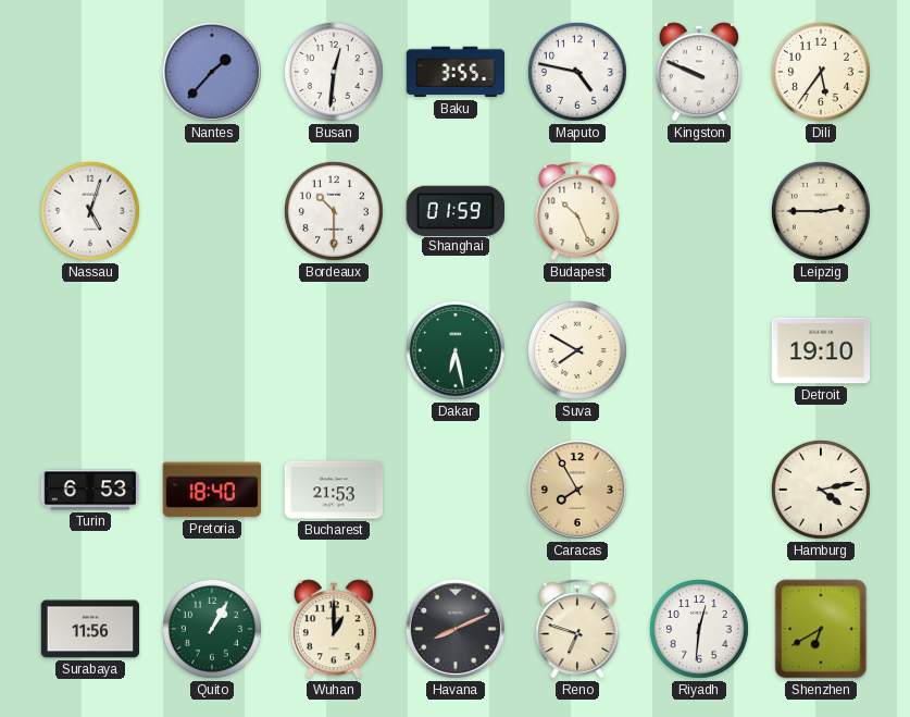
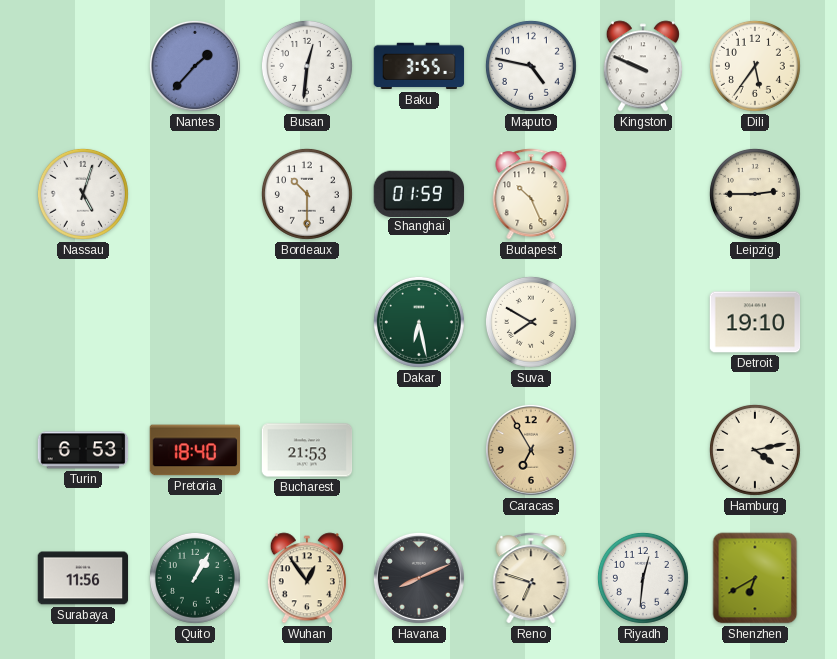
Caracas: 7:55 -> 6:55 (531, 450)
Wuhan: 1:00 -> 12:54 (307, 578)
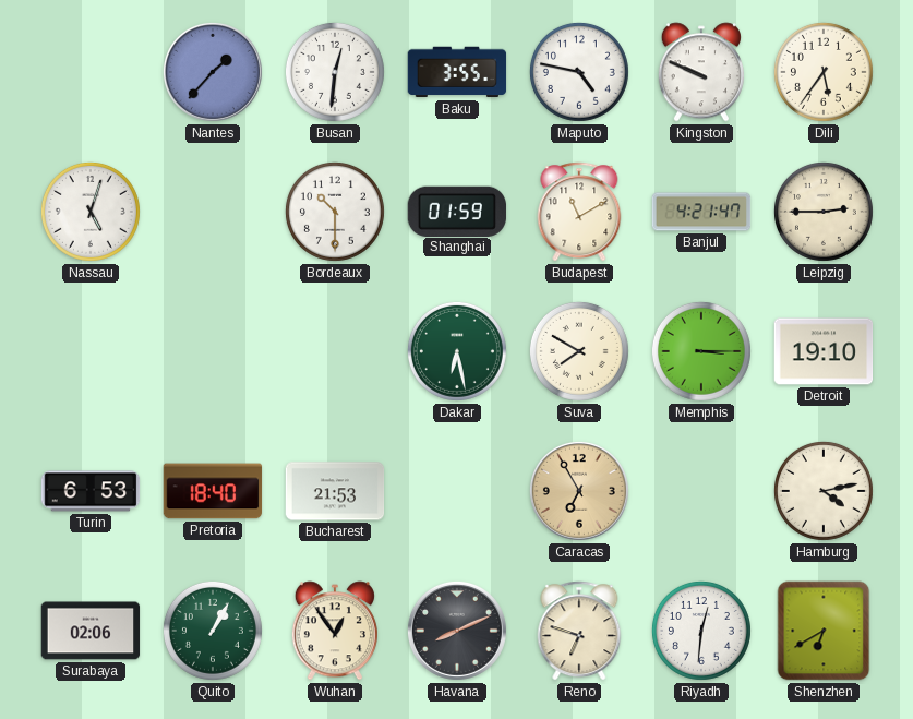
Budapest: 10:26 -> 11:10 (579, 212)
Banjul: none -> 4:21 (701, 212)
Memphis: none -> 3:15 (701, 351)
Surabaya: 11:56 -> 02:06 (91, 631)
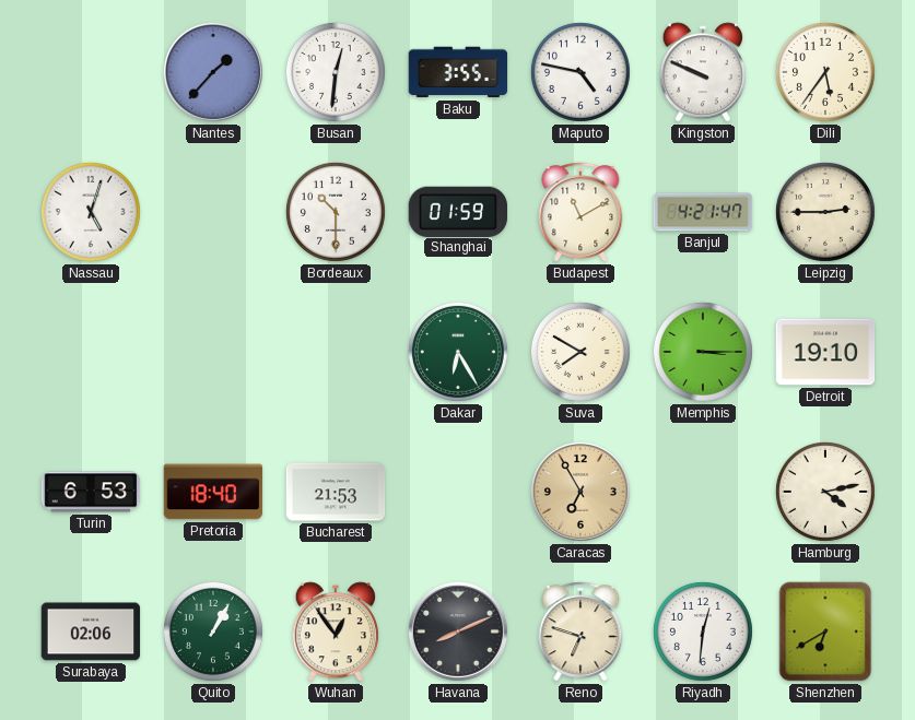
Dakar: 6:28 -> 6:25 (458, 352)
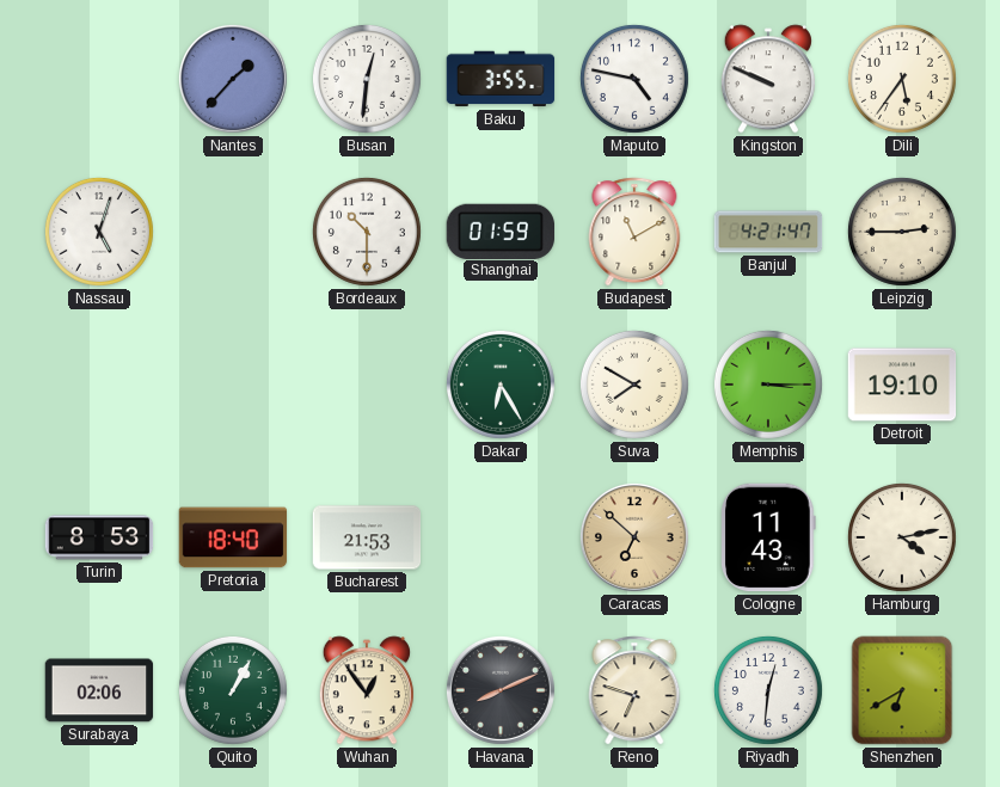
Turin: 6:53 -> 8:53 (99, 537)
Caracas: 6:55 -> 6:52 (634, 537)
Cologne: none -> 11:43 (769, 537)
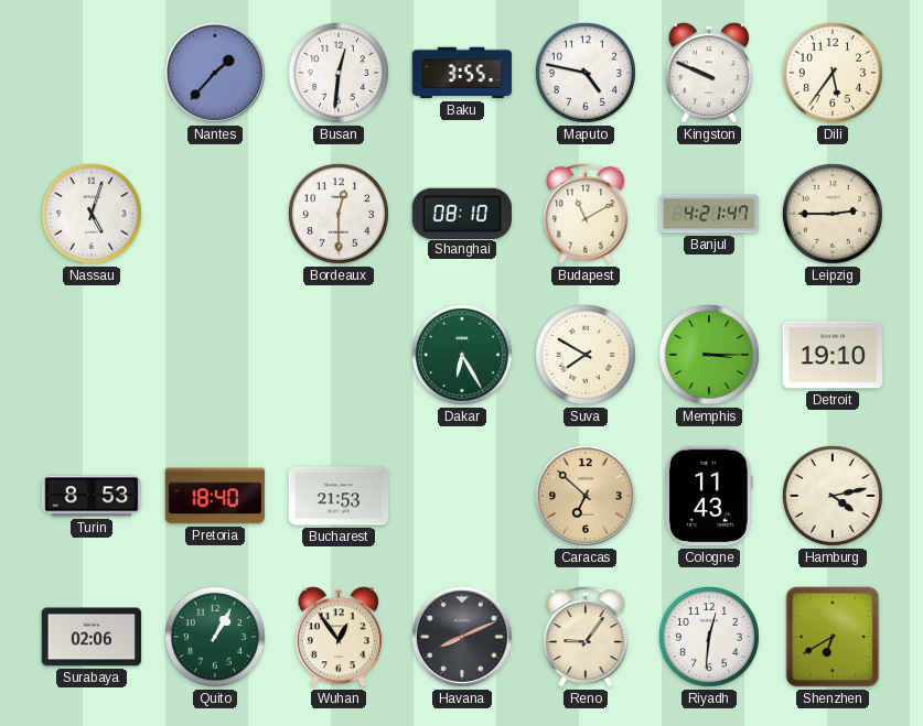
Bordeaux: 10:30 -> 12:30 (339, 214)
Shanghai: 01:59 -> 08:10 (461, 213)
Reno: 6:48 -> 9:06 (586, 637)
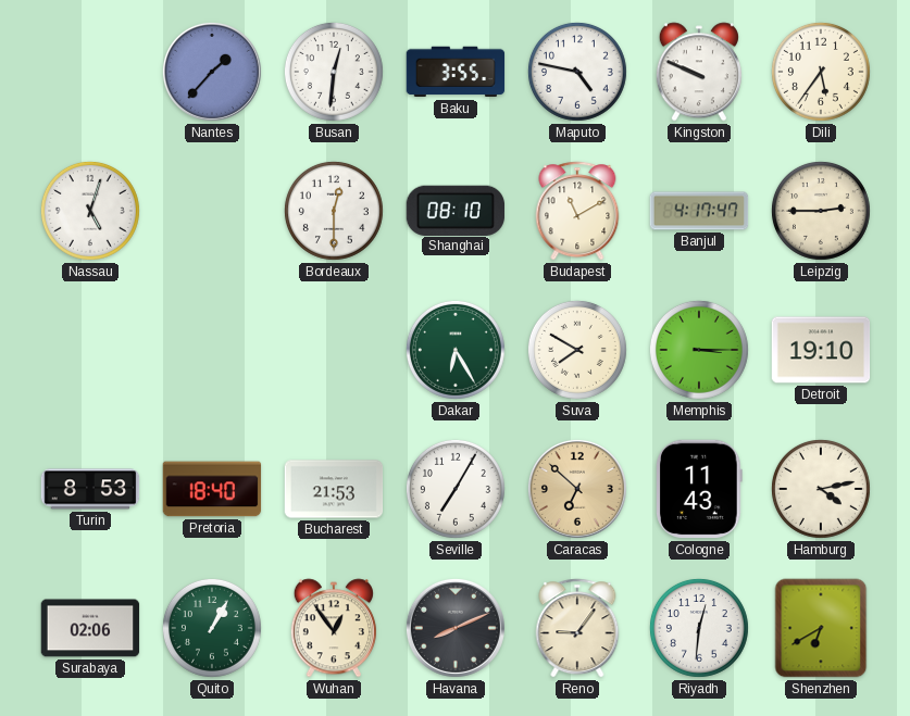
Banjul: 4:21 -> 4:17 (699, 211)
Seville: none -> 7:05 (456, 489)
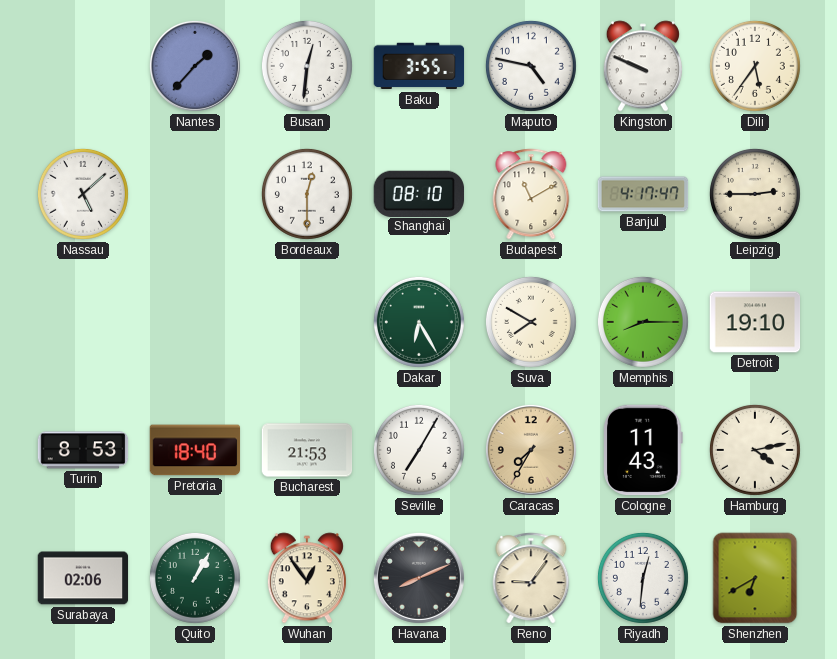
Nassau: 5:03 -> 5:08 (83, 194)
Memphis: 3:15 -> 8:15 (643, 322)
Caracas: 6:52 -> 7:35 (531, 450)
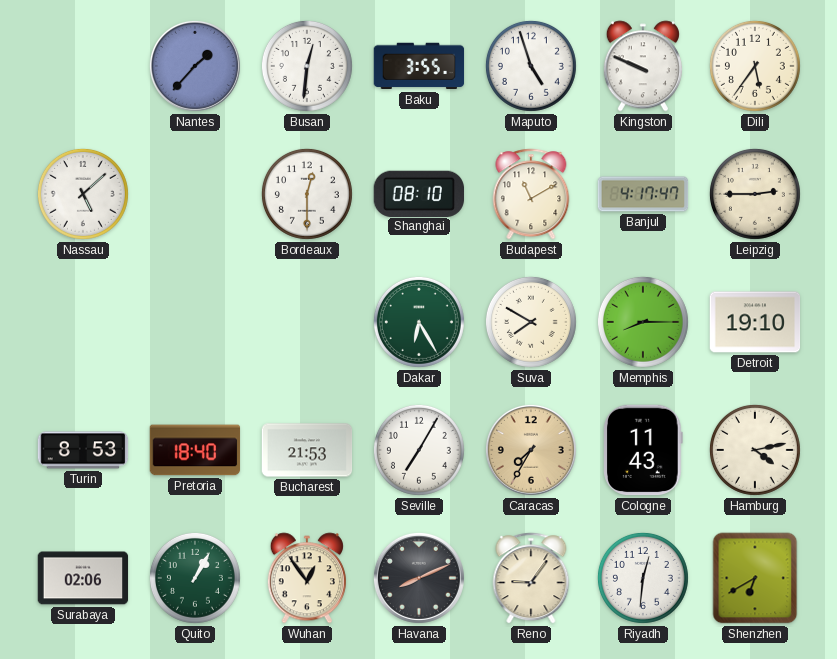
Maputo: 4:47 -> 4:57 (531, 66)
